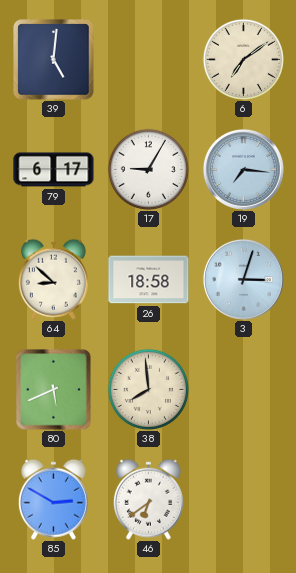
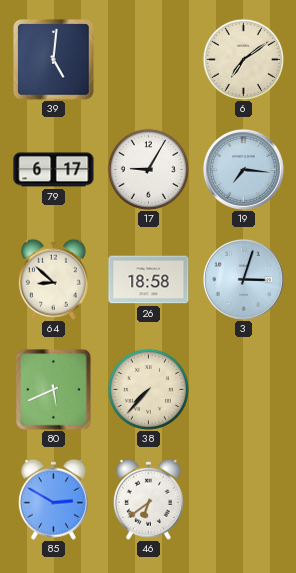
38: 7:59 -> 7:37 (148, 389)
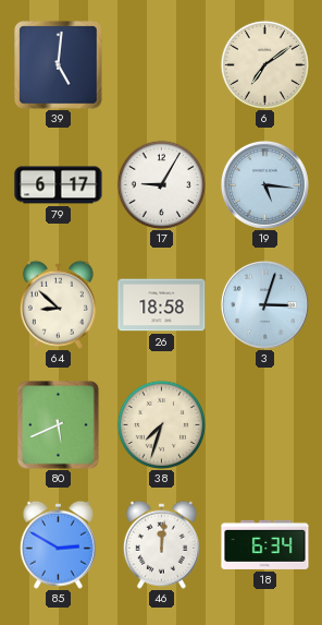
19: 7:16 -> 5:16 (264, 184)
38: 7:37 -> 7:33 (161, 424)
46: 6:39 -> 12:01 (161, 544)
18: none -> 6:34 (265, 544)
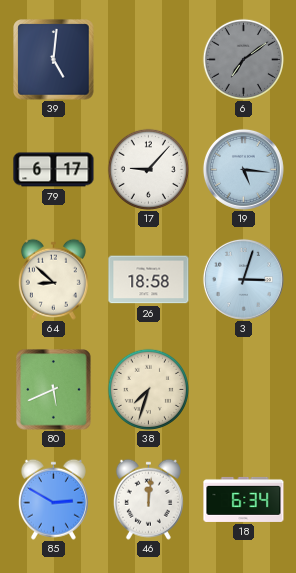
6 dial: cream -> grey (243, 59)
17: 9:05 -> 9:07 (148, 169)
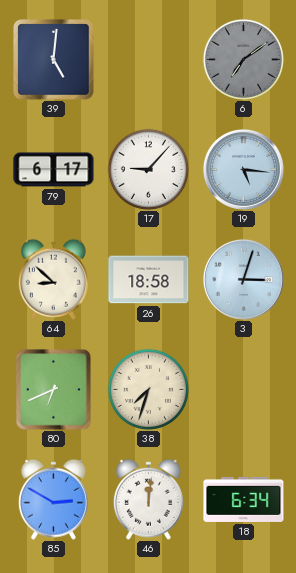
80: 5:41 -> 6:41 (54, 390)
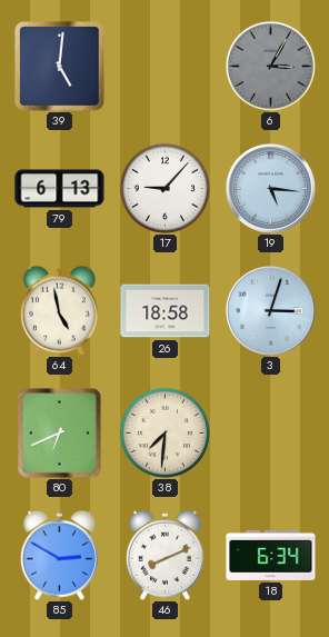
6: 7:09 -> 3:05 (270, 66)
79: 6:17 -> 6:13 (60, 189)
64: 8:52 -> 4:58 (59, 310)
38: 7:33 -> 7:31 (164, 432)
46: 12:01 -> 8:11 (164, 555)
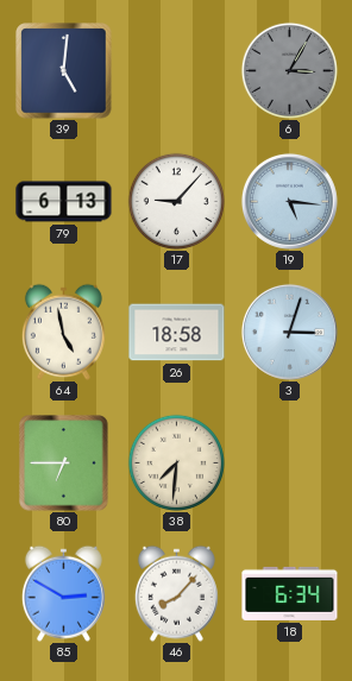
80: 6:41 -> 6:45 (64, 464)
46: 8:11 -> 8:07 (176, 593)
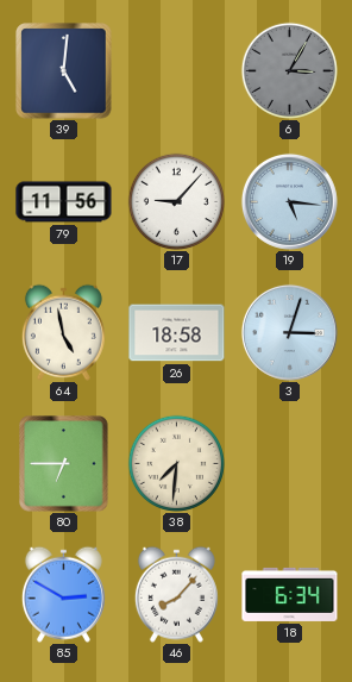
79: 6:13 -> 11:56 (64, 202)
